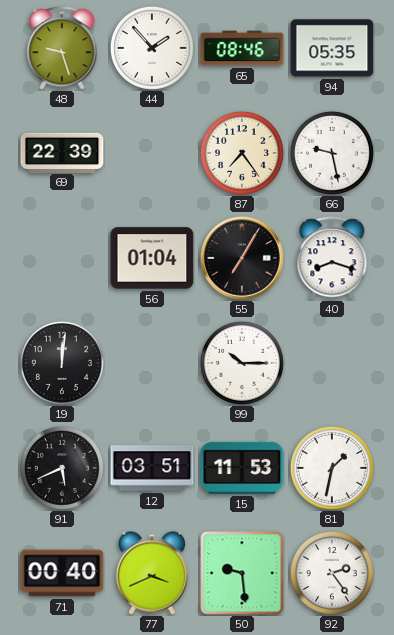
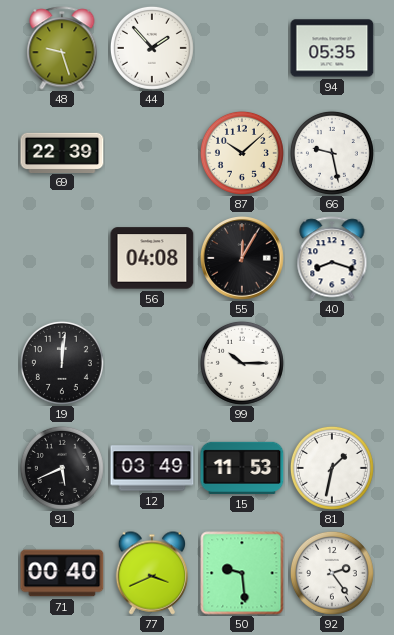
65: 08:46 -> none (242, 48)
87: 7:24 -> 10:08 (242, 153)
56: 01:04 -> 04:08 (152, 258)
55: 7:05 -> 12:05 (243, 259)
12: 03:51 -> 03:49 (152, 468)
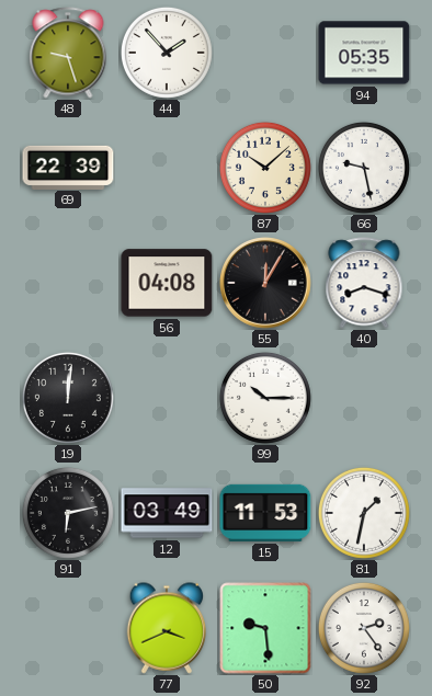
91: 5:41 -> 6:13 (68, 513)
71: 00:40 -> none (62, 573)
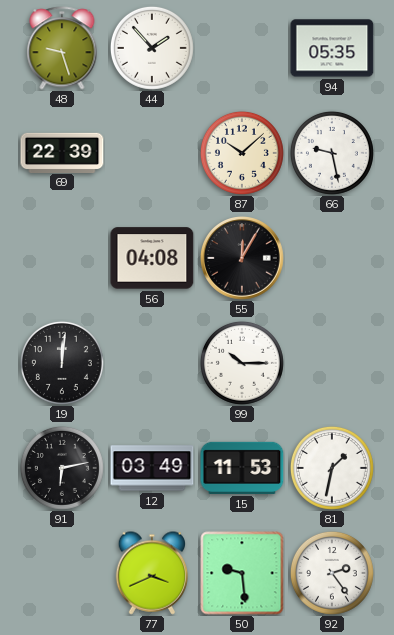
40: 8:18 -> none (364, 283)
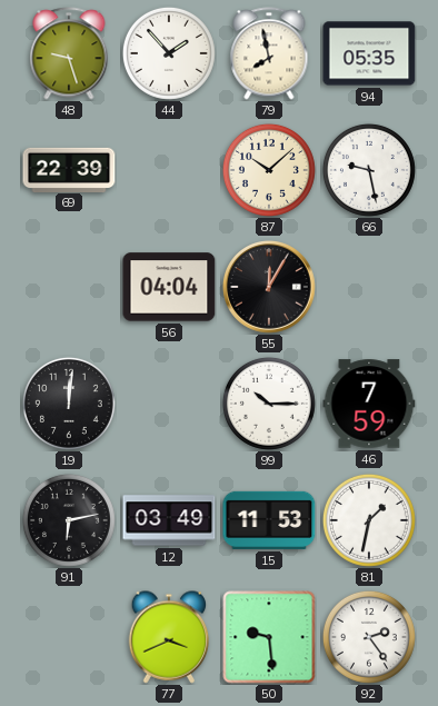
79: none -> 7:58 (269, 53)
56: 04:08 -> 04:04 (169, 287)
46: none -> 7:59 (369, 404)
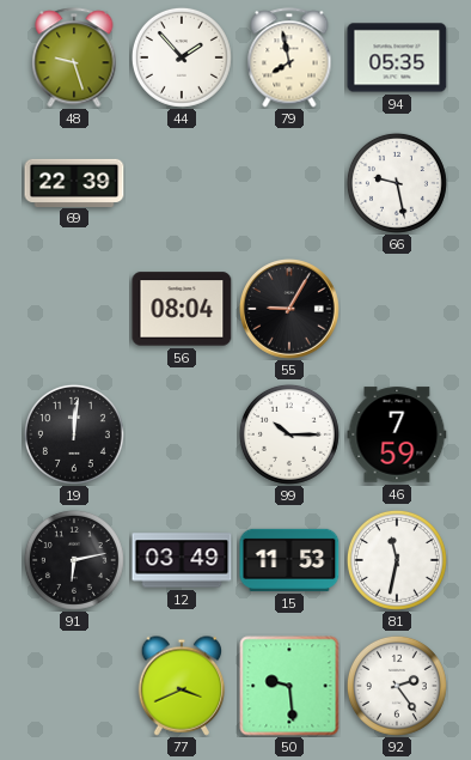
87: 10:08 -> none (269, 170)
56: 04:04 -> 08:04 (182, 309)
55: 12:05 -> 9:05 (290, 310)
81: 1:32 -> 11:32 (397, 560)
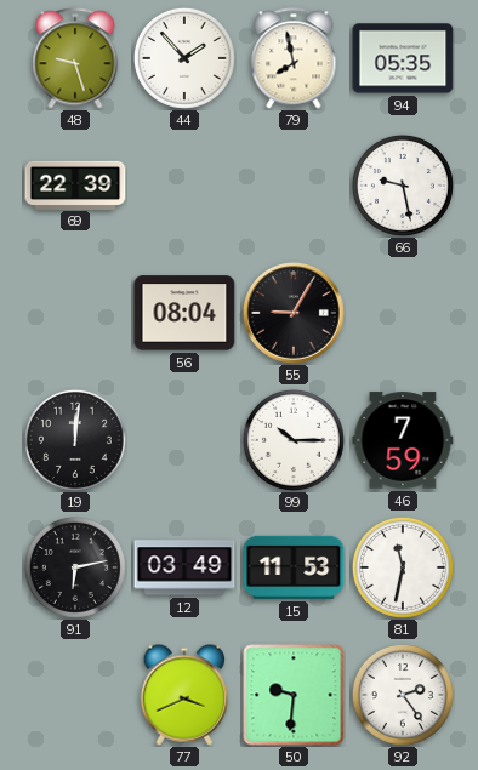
50: 9:29 -> 9:31 (294, 695)
